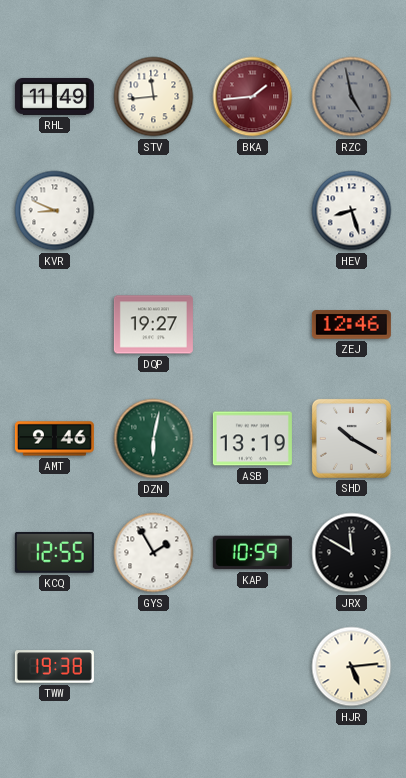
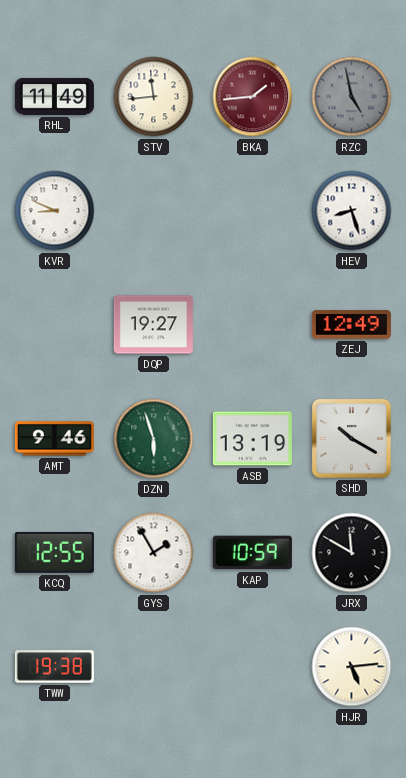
ZEJ: 12:46 -> 12:49 (351, 325)
DZN: 6:02 -> 5:57 (154, 439)
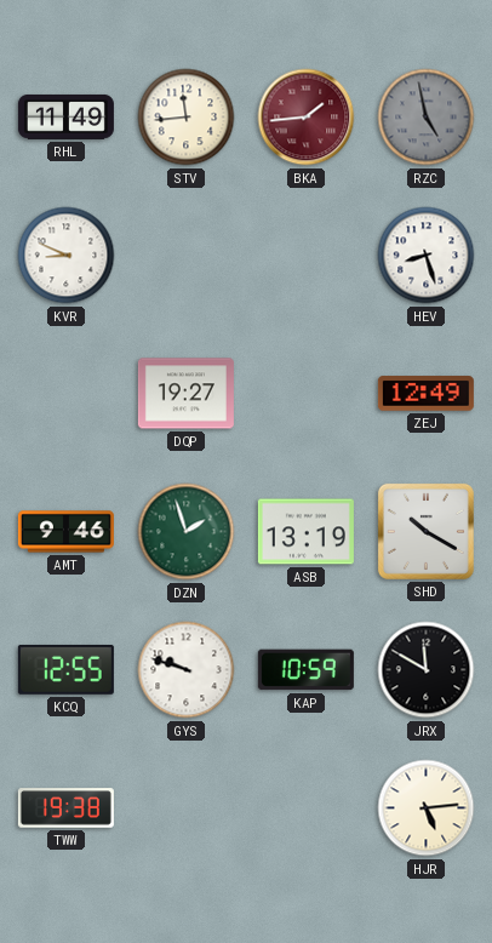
DZN: 5:57 -> 1:57 (187, 532)
GYS: 1:55 -> 9:48 (187, 670)
